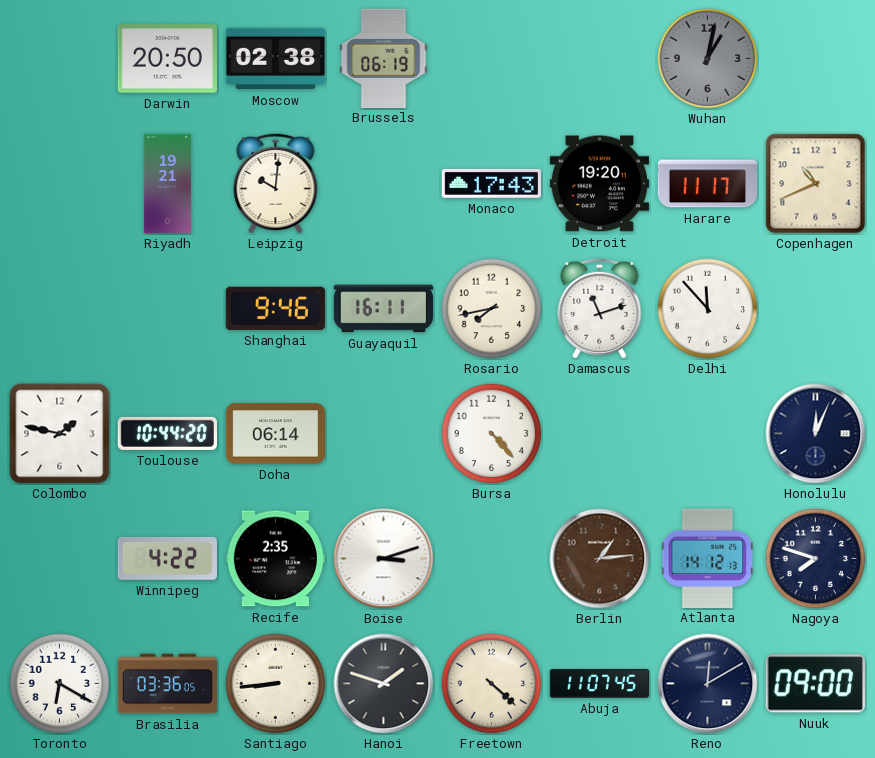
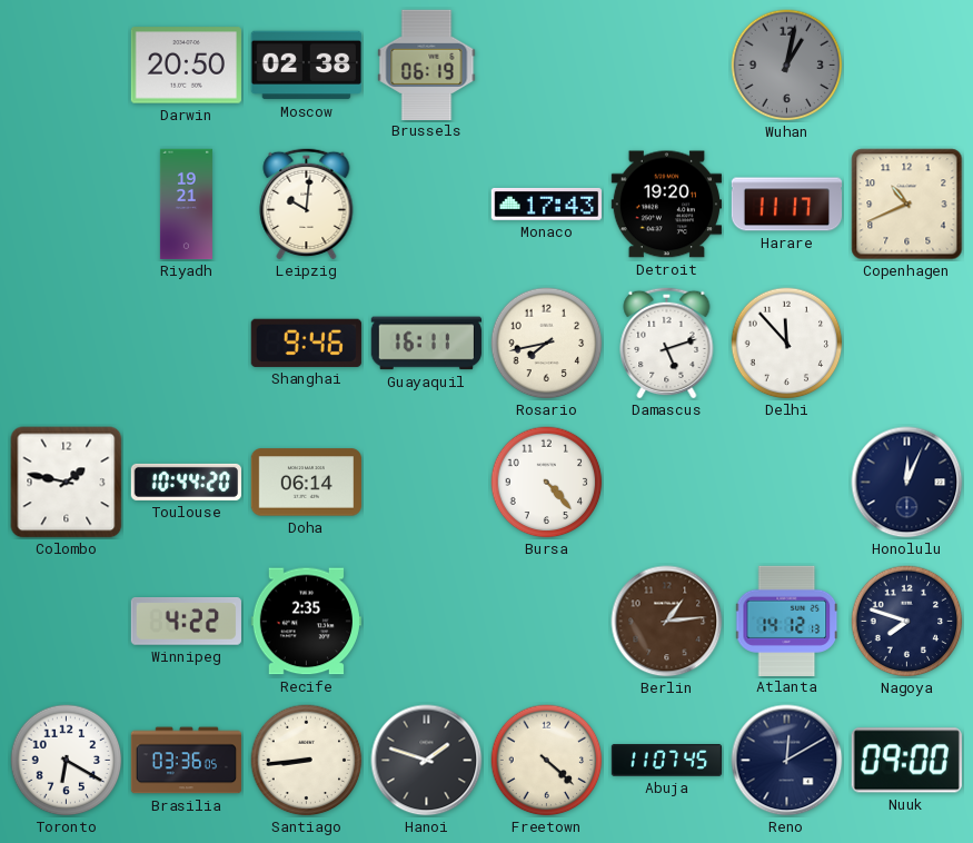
Damascus: 11:12 -> 5:12 (667, 343)
Boise: 3:12 -> none (384, 559)
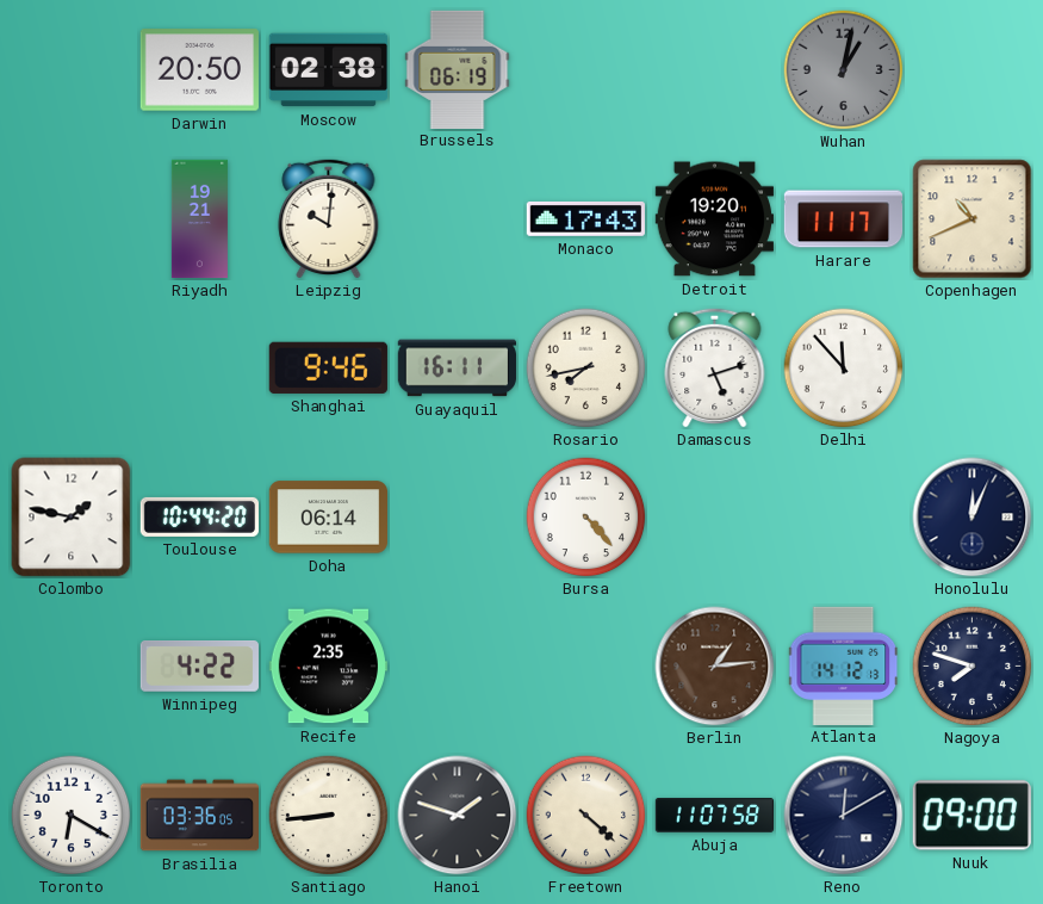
Abuja: 11:07:45 -> 11:07:58 (715, 816)
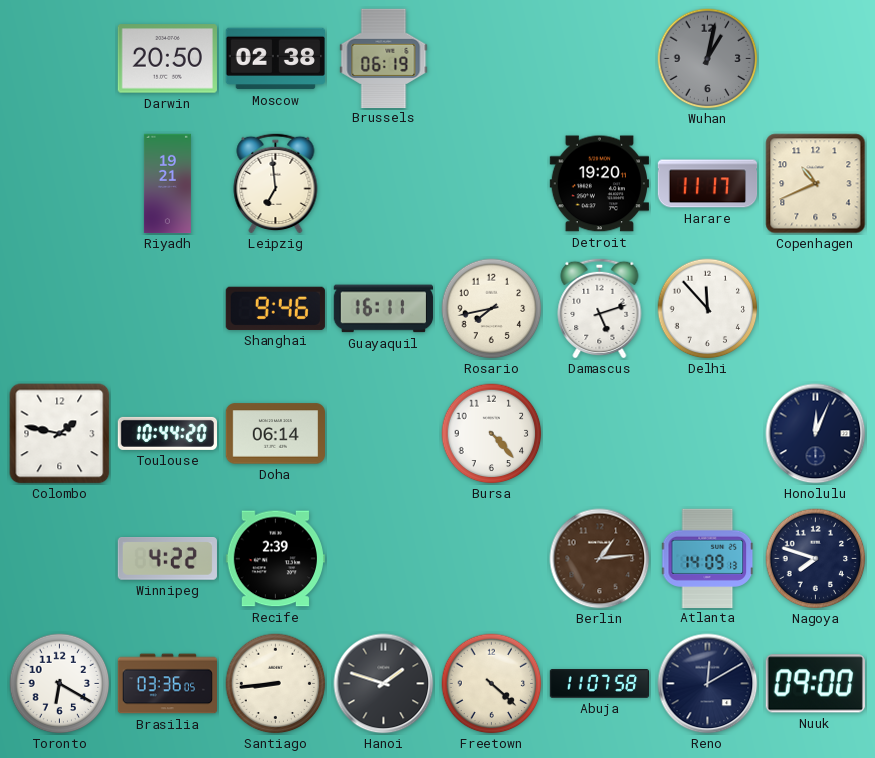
Leipzig: 10:01 -> 6:59 (276, 183)
Monaco: 17:43 -> none (585, 218)
Recife: 2:35 -> 2:39 (275, 559)
Atlanta: 14:12 -> 14:09 (708, 558)
